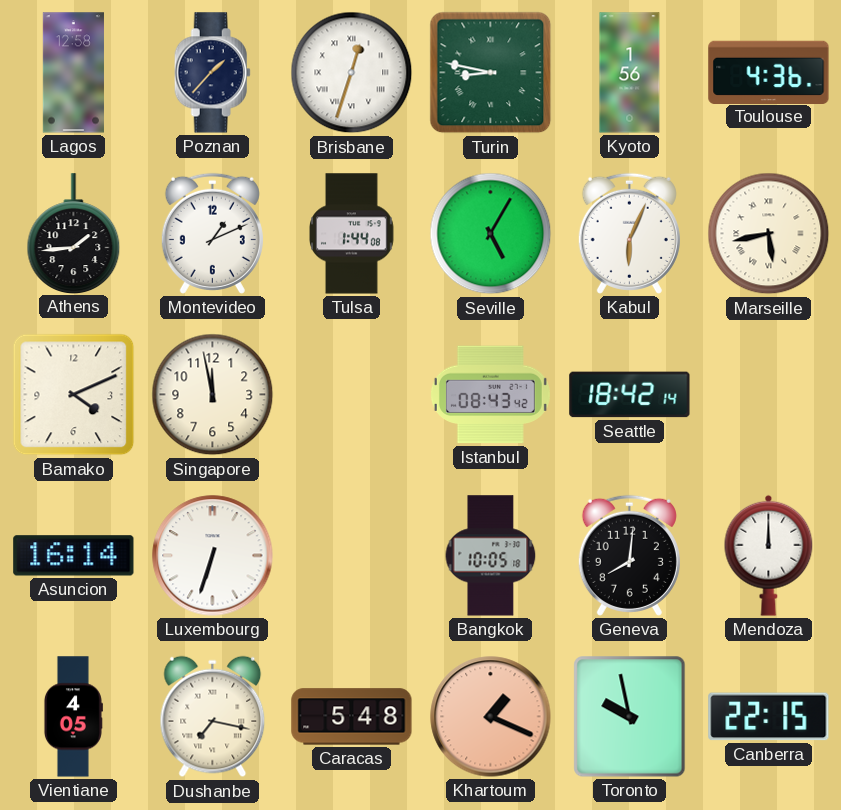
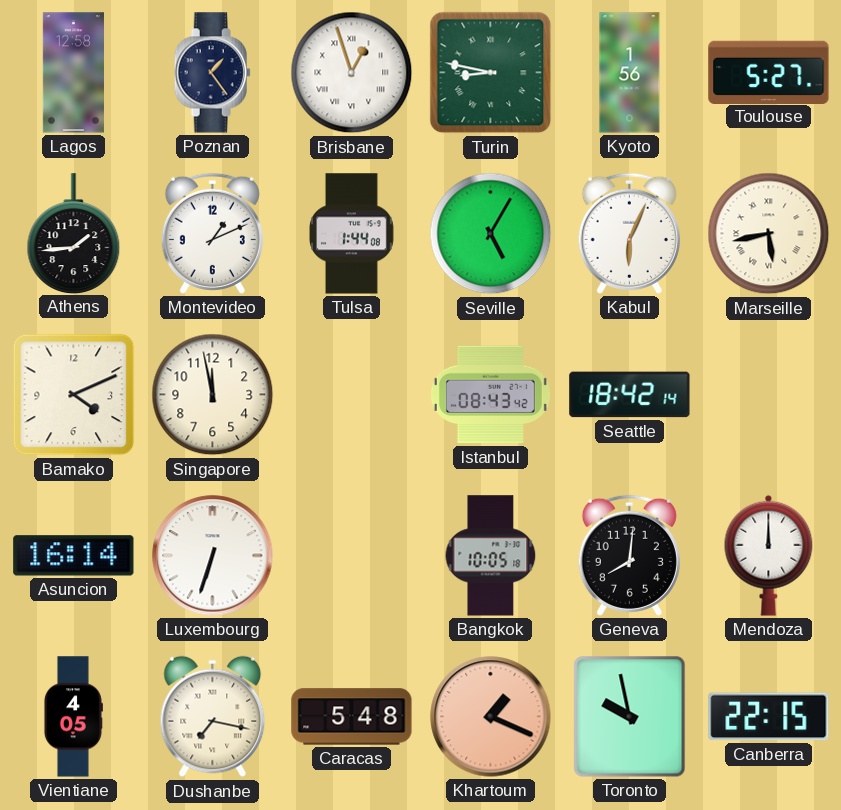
Poznan: 1:37 -> 1:24 (212, 73)
Brisbane: 12:33 -> 12:57 (352, 73)
Toulouse: 4:36 -> 5:27 (769, 72)
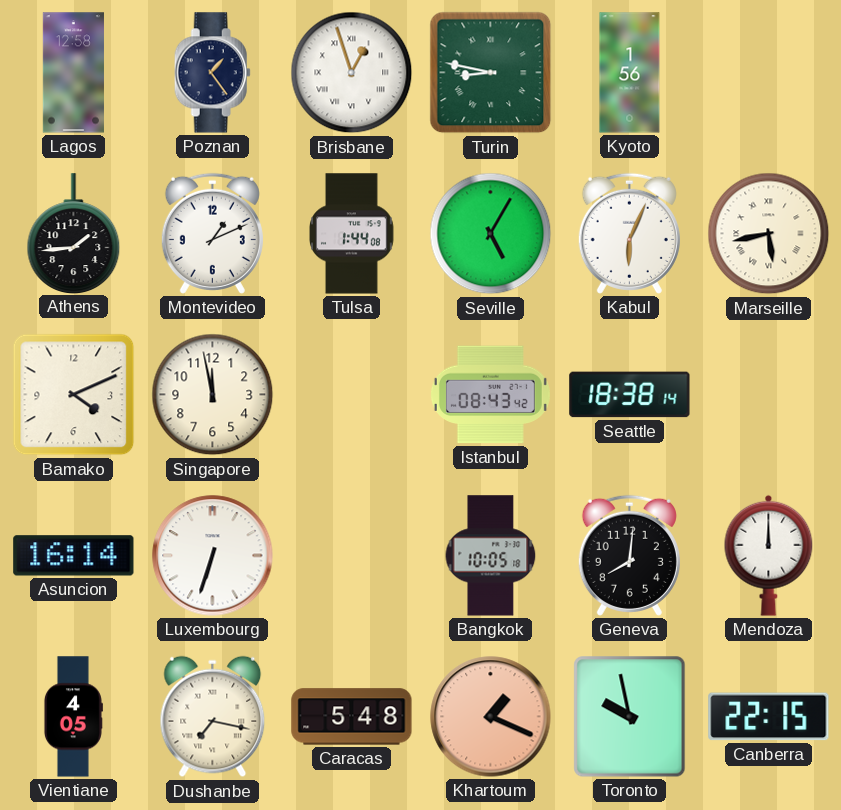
Toulouse: 5:27 -> none (769, 72)
Seattle: 18:42 -> 18:38 (630, 395)
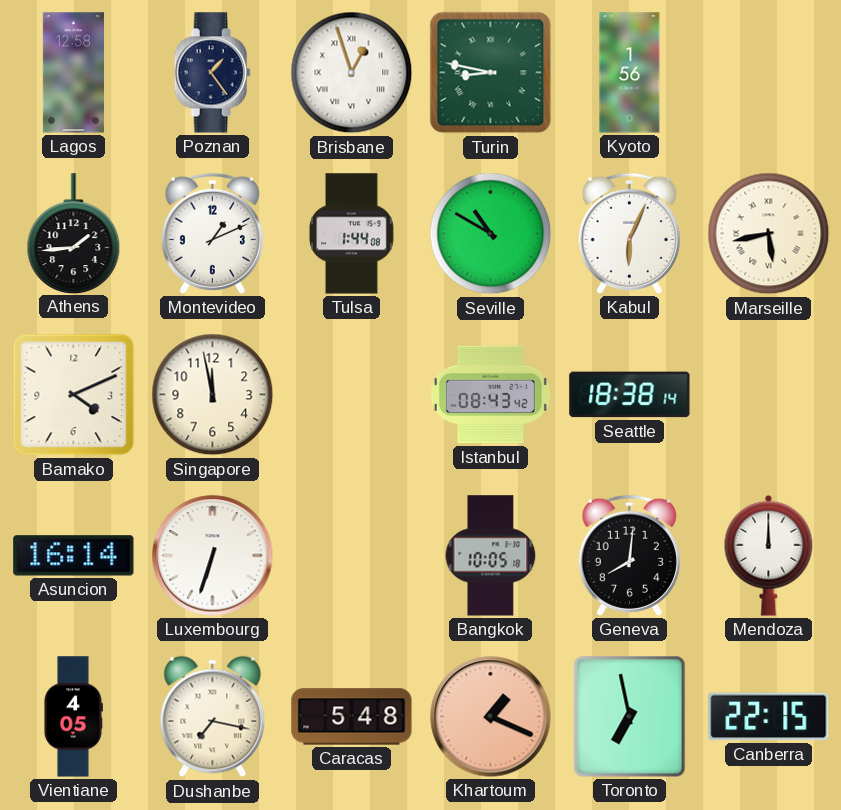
Seville: 5:05 -> 10:50 (491, 234)
Toronto: 9:58 -> 6:58 (630, 717)
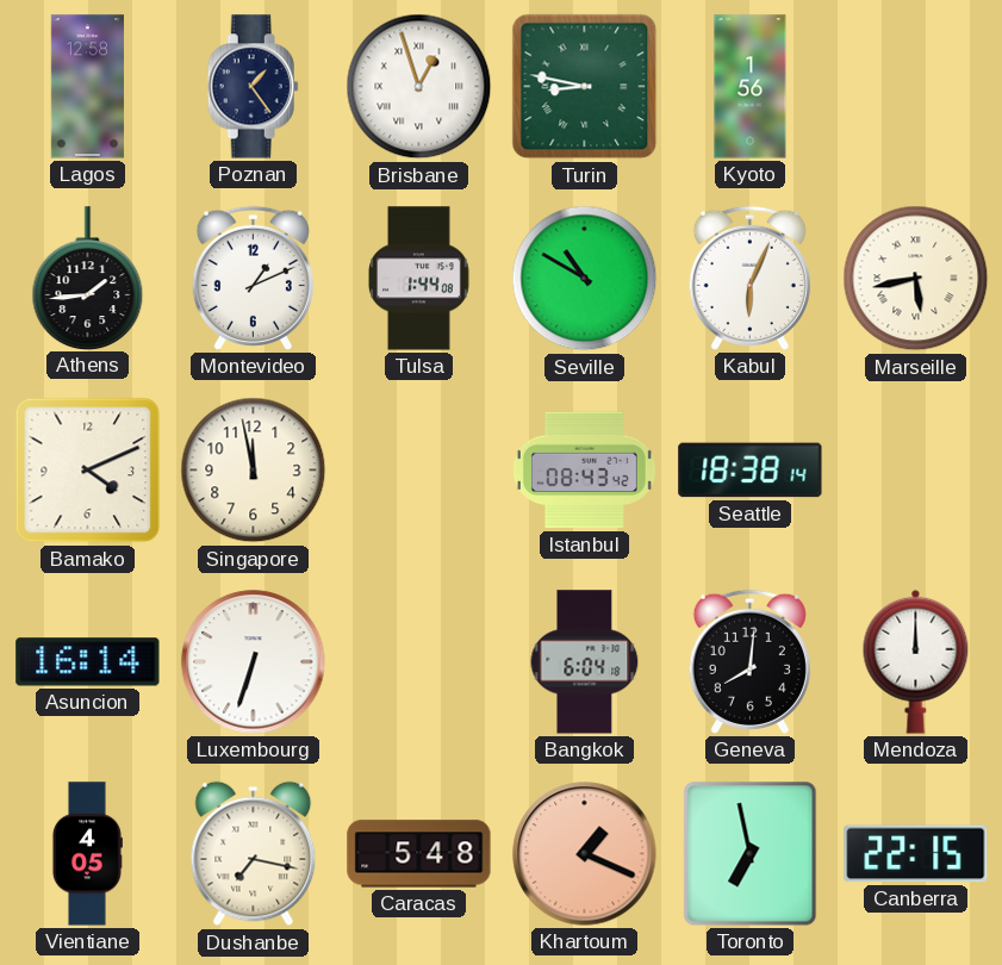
Bangkok: 10:05 -> 6:04 (585, 662)
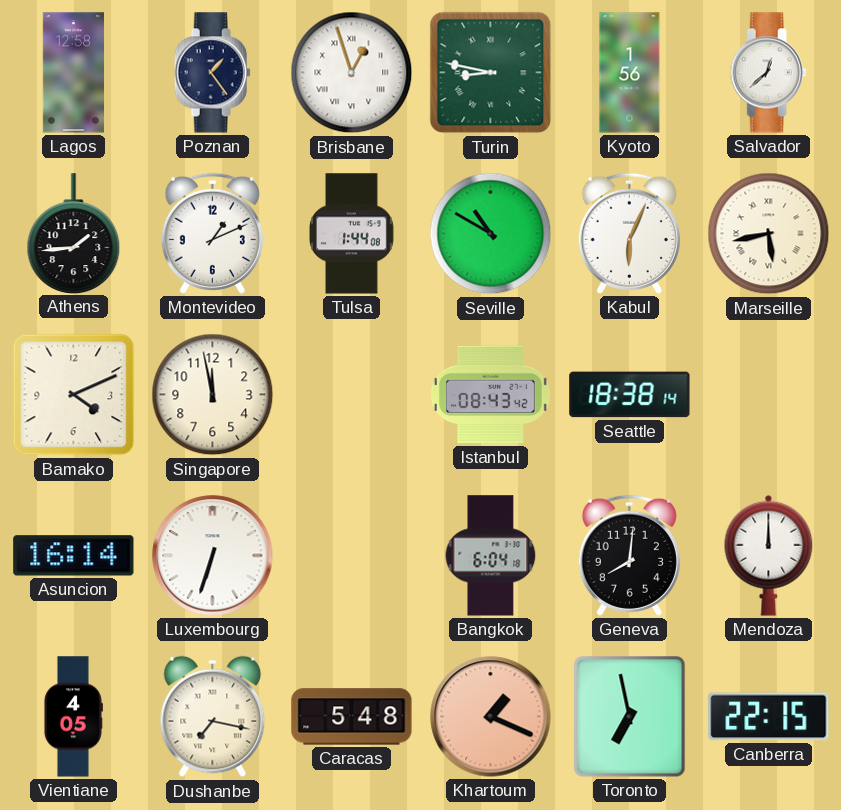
Salvador: none -> 12:38 (768, 73)
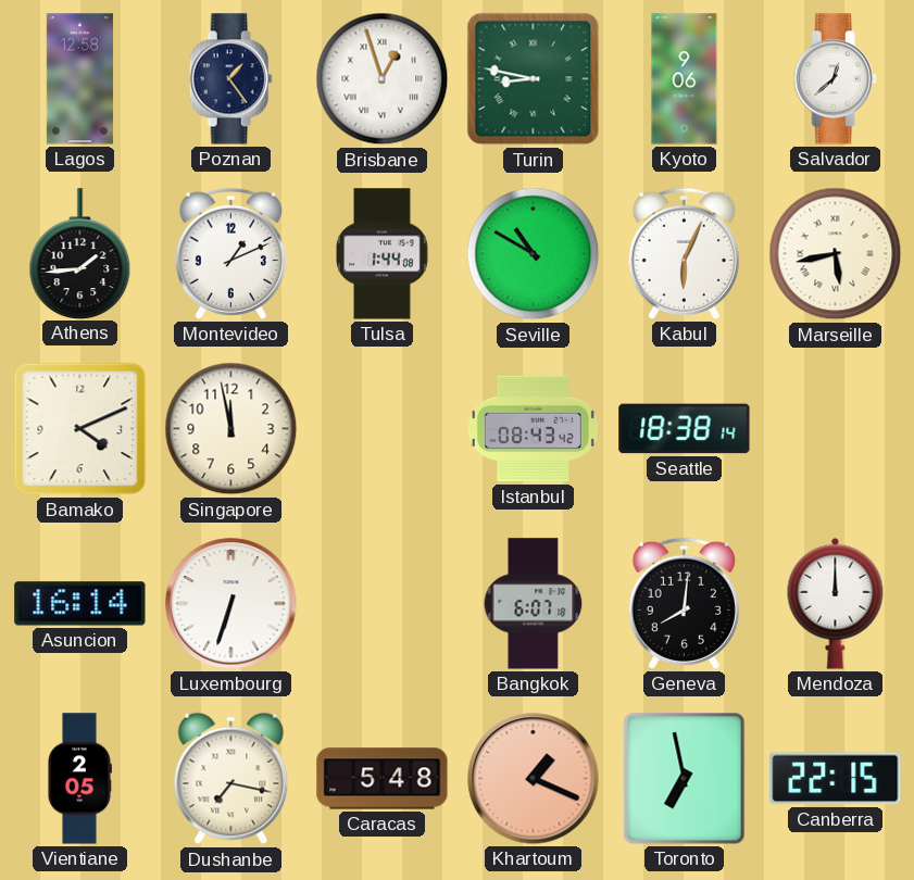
Kyoto: 1:56 -> 9:06 (685, 79)
Bangkok: 6:04 -> 6:07 (534, 604)
Vientiane: 4:05 -> 2:05 (79, 779)
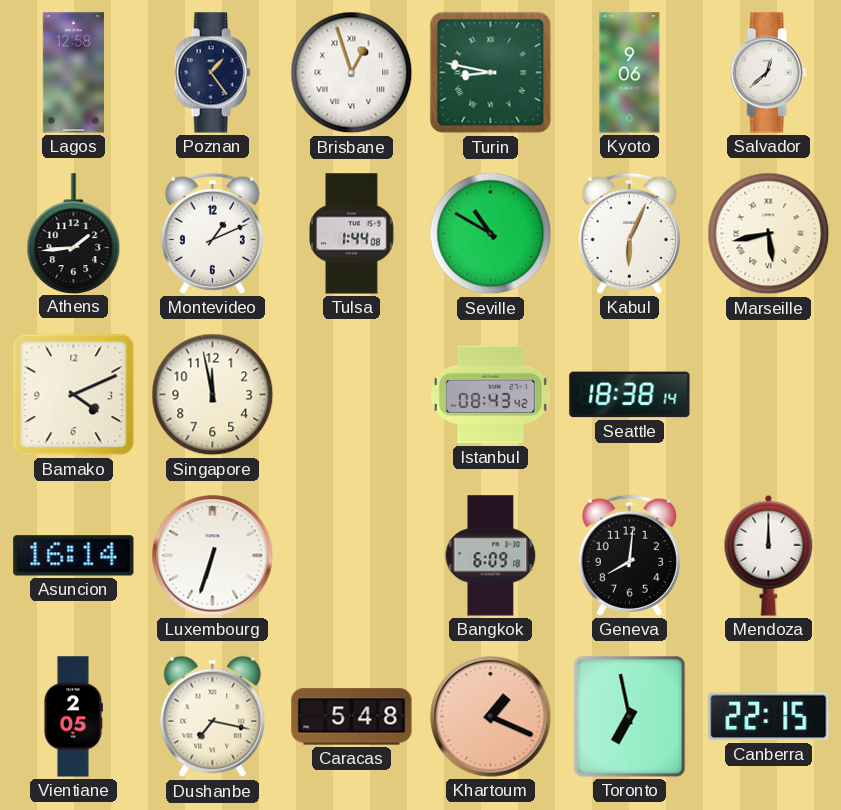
Bangkok: 6:07 -> 6:09 (491, 556)
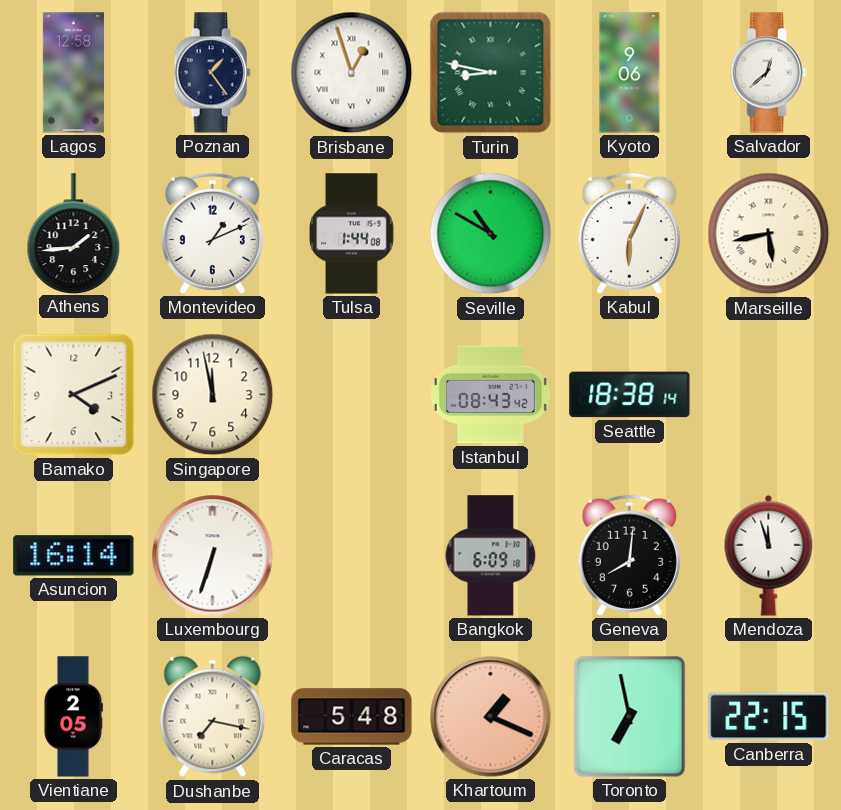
Mendoza: 12:00 -> 11:57 (769, 555)
